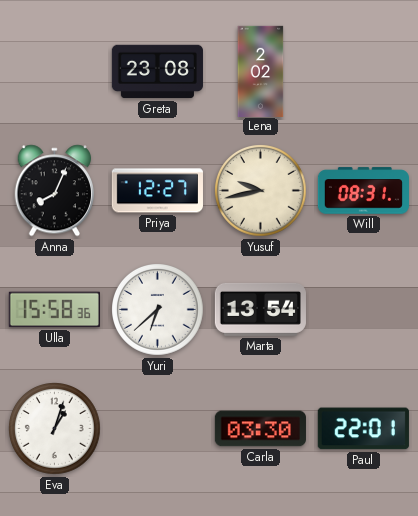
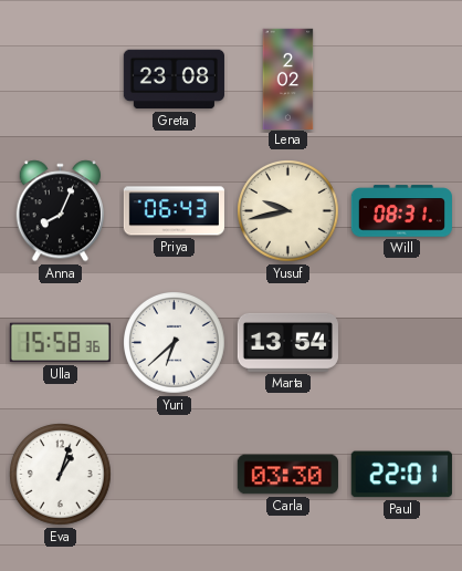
Priya: 12:27 -> 06:43 (174, 211)
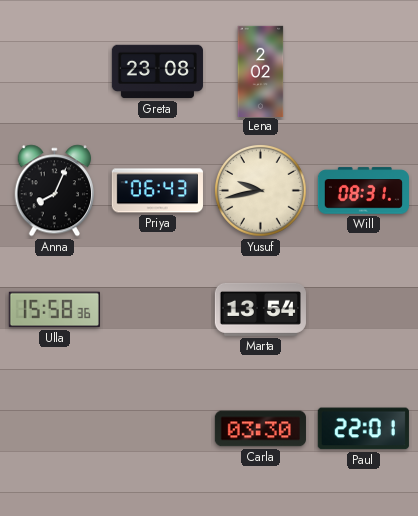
Yuri: 6:38 -> none (175, 343)
Eva: 1:03 -> none (61, 475)
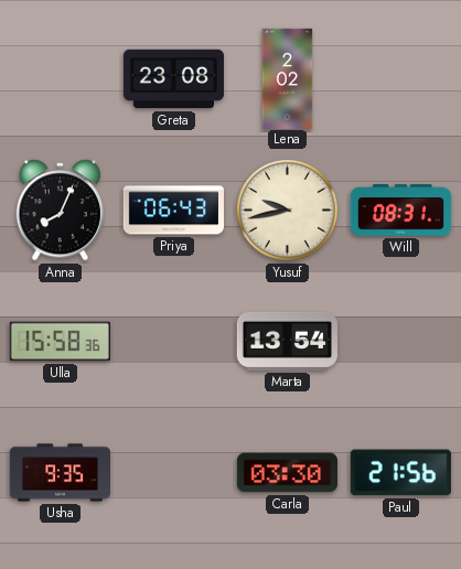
Usha: none -> 9:35 (60, 473)
Paul: 22:01 -> 21:56 (400, 473)
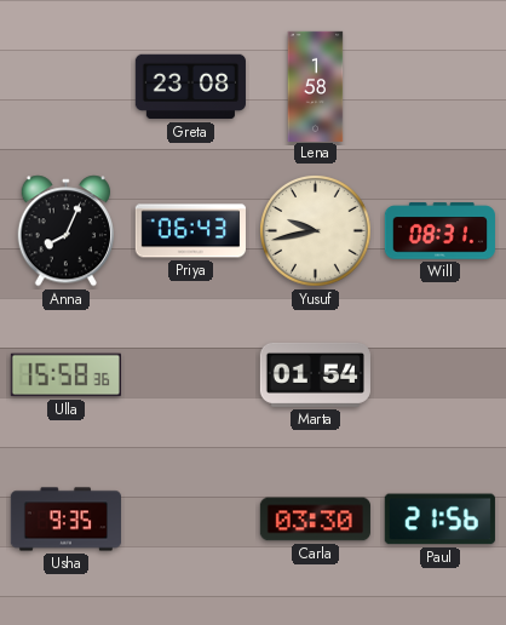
Lena: 2:02 -> 1:58 (316, 86)
Marta: 13:54 -> 01:54 (315, 374)
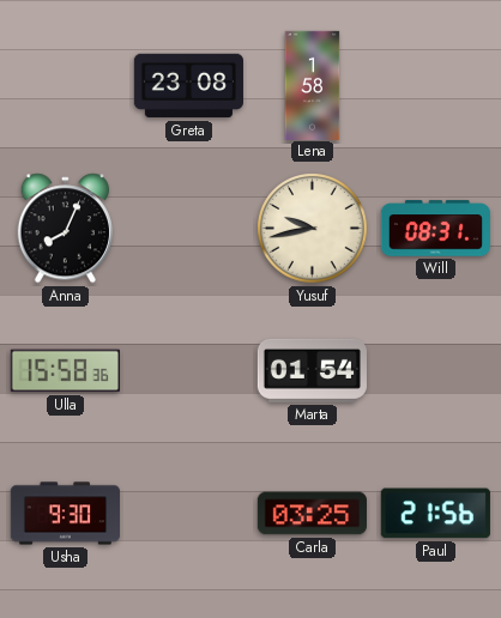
Priya: 06:43 -> none (190, 231)
Usha: 9:35 -> 9:30 (65, 514)
Carla: 03:30 -> 03:25 (312, 514)
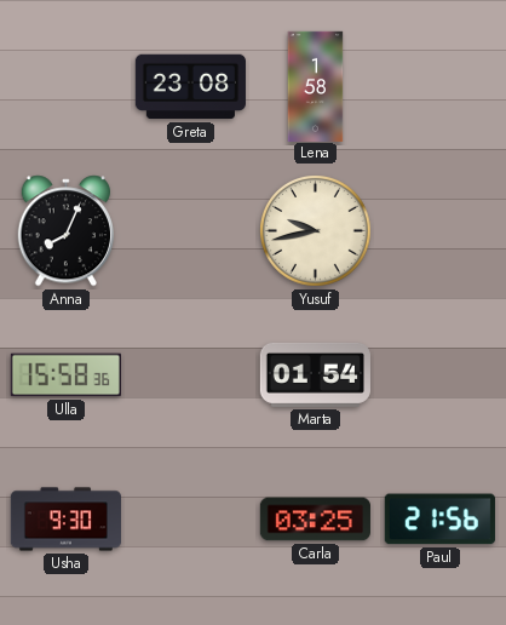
Will: 08:31 -> none (435, 229)
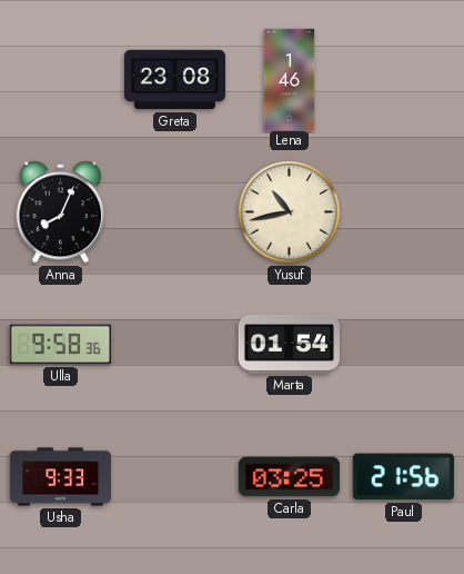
Lena: 1:58 -> 1:46 (290, 79)
Yusuf: 9:43 -> 10:43 (290, 212)
Ulla: 15:58 -> 9:58 (60, 345)
Usha: 9:30 -> 9:33 (60, 477)
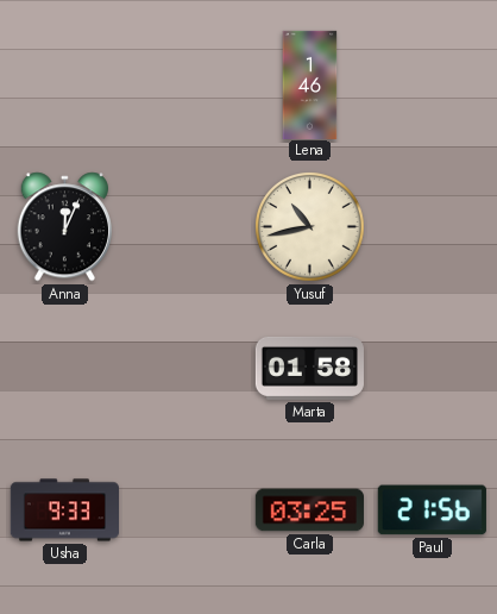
Greta: 23:08 -> none (174, 80)
Anna: 8:04 -> 12:04 (64, 227)
Ulla: 9:58 -> none (60, 345)
Marta: 01:54 -> 01:58 (309, 368)
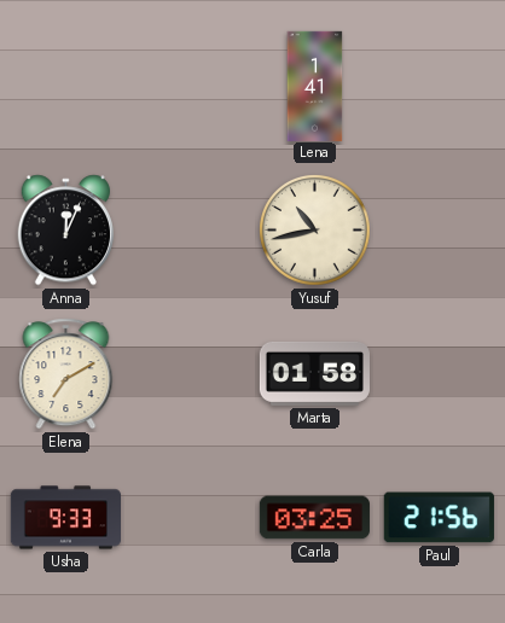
Lena: 1:46 -> 1:41 (315, 86)
Elena: none -> 7:10 (66, 374)
